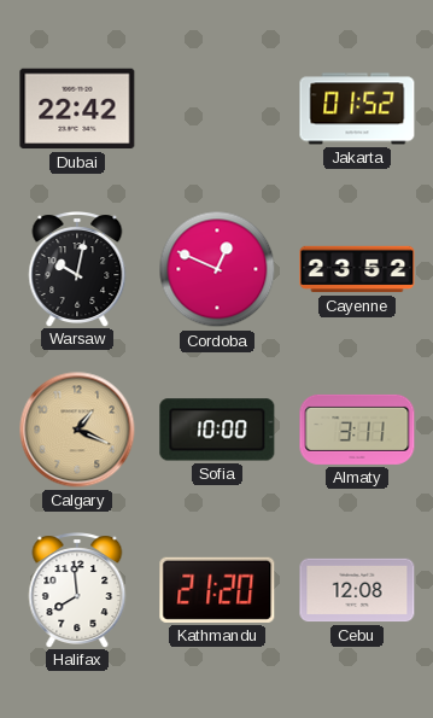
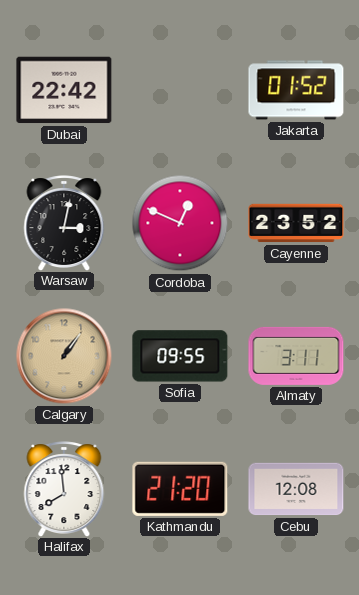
Warsaw: 10:02 -> 3:02 (64, 223)
Calgary: 1:19 -> 1:06 (64, 356)
Sofia: 10:00 -> 09:55 (180, 356)
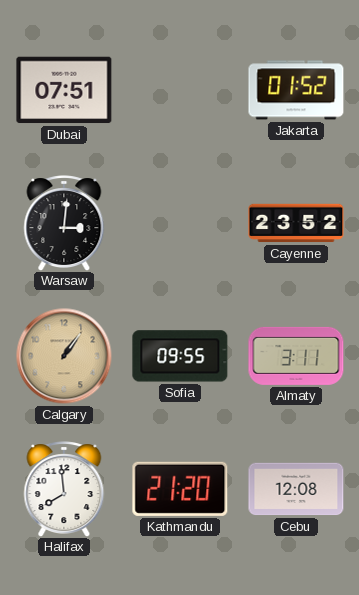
Dubai: 22:42 -> 07:51 (64, 90)
Warsaw: 3:02 -> 3:01 (64, 223)
Cordoba: 12:49 -> none (180, 223)
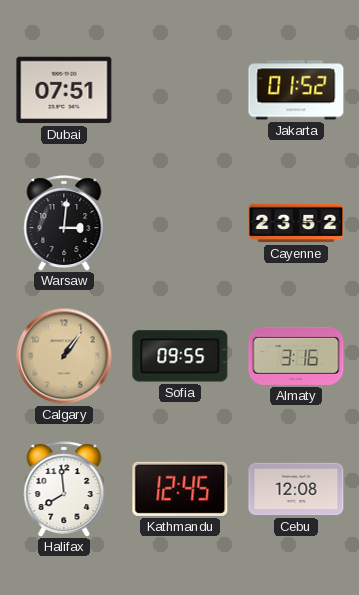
Almaty: 3:11 -> 3:16 (296, 356)
Kathmandu: 21:20 -> 12:45 (180, 489)
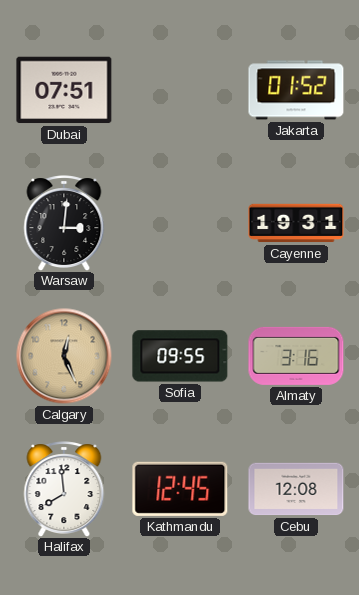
Cayenne: 23:52 -> 19:31 (296, 223)
Calgary: 1:06 -> 12:26 (64, 356)
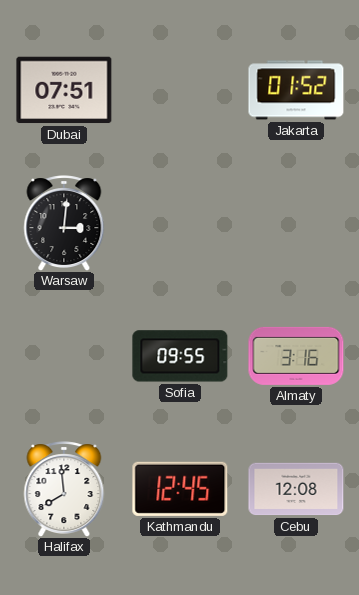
Cayenne: 19:31 -> none (296, 223)
Calgary: 12:26 -> none (64, 356)
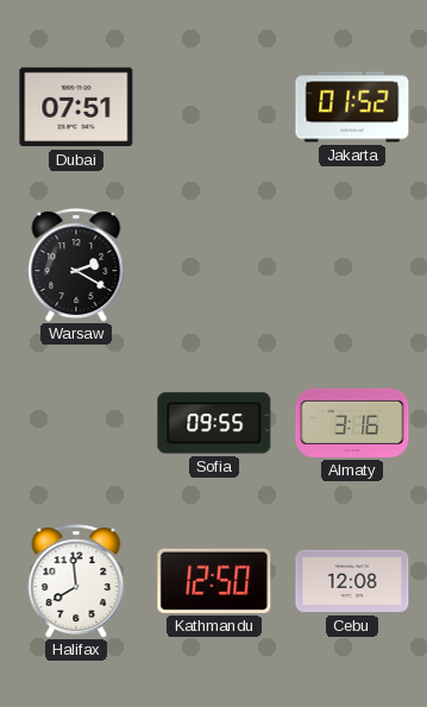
Warsaw: 3:01 -> 2:20 (76, 265)
Kathmandu: 12:45 -> 12:50 (214, 581)
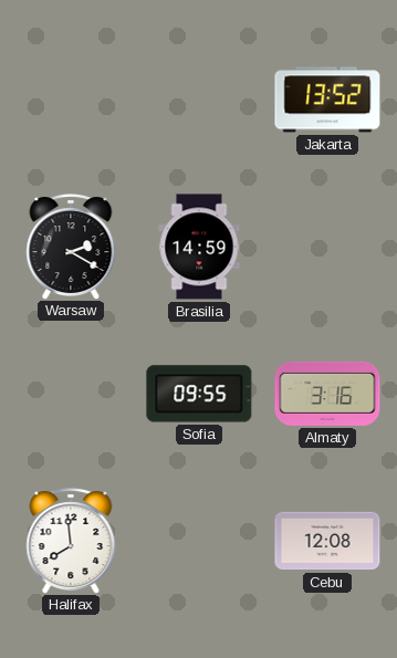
Dubai: 07:51 -> none (76, 107)
Jakarta: 01:52 -> 13:52 (327, 100)
Brasilia: none -> 14:59 (199, 247)
Kathmandu: 12:50 -> none (214, 581)
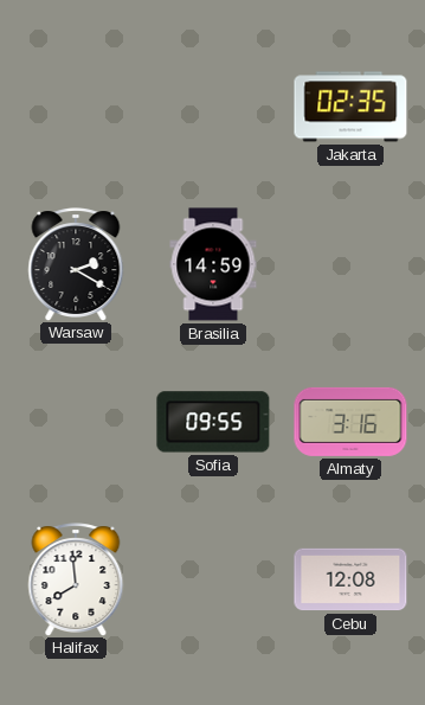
Jakarta: 13:52 -> 02:35 (350, 107)
